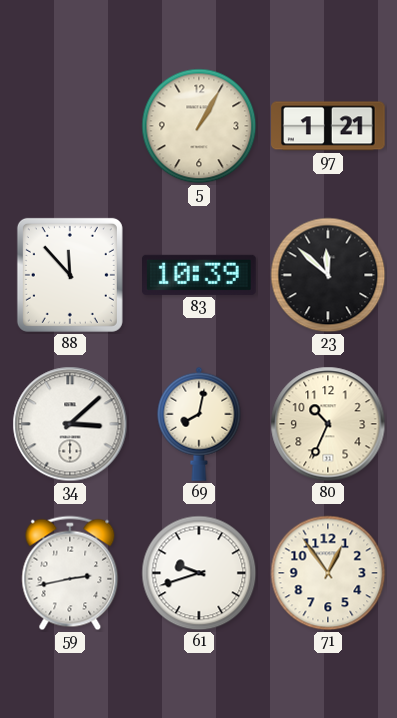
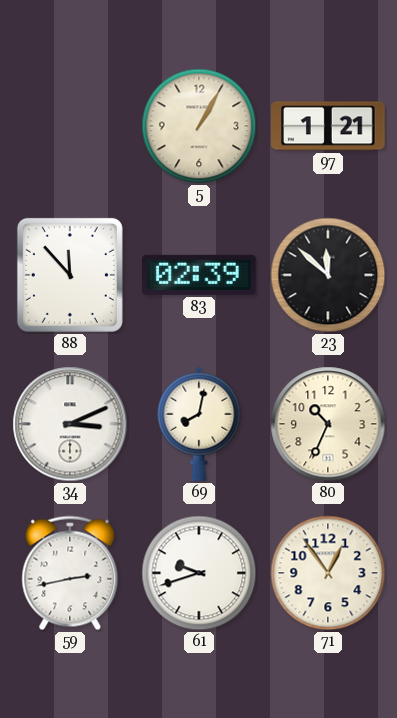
83: 10:39 -> 02:39 (200, 275)
34: 3:08 -> 3:11 (70, 424)
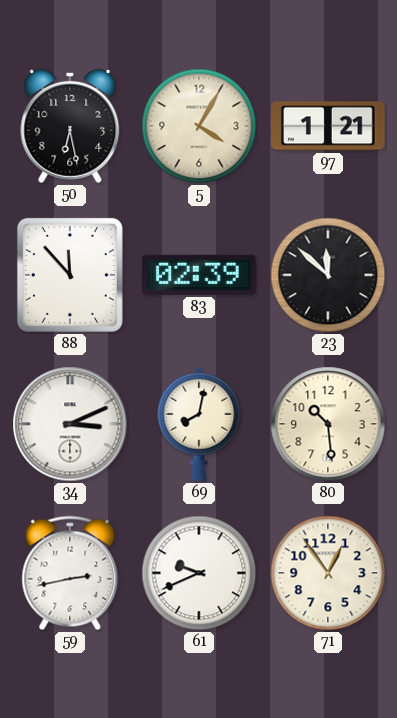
50: none -> 6:28 (70, 126)
5: 1:05 -> 4:05 (199, 126)
80: 10:34 -> 10:29 (328, 424)
61: 9:42 -> 9:41 (199, 573)
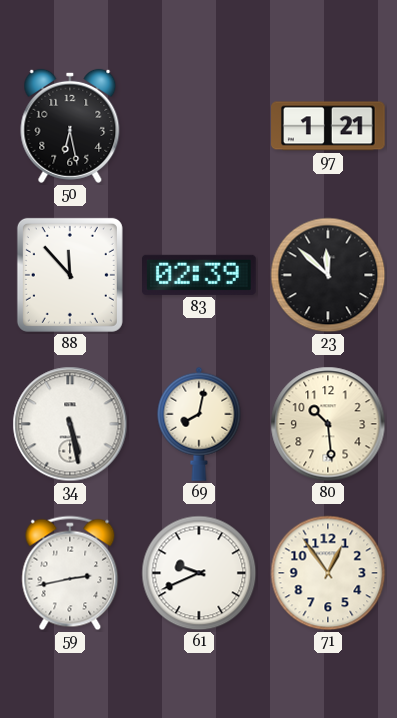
5: 4:05 -> none (199, 126)
34: 3:11 -> 5:28 (70, 424)
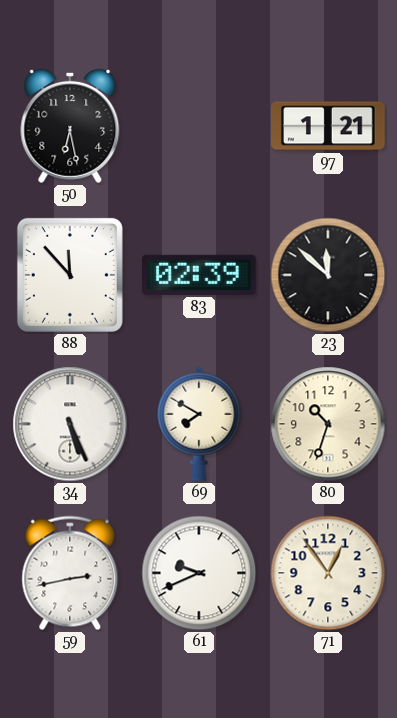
34: 5:28 -> 5:26 (70, 424)
69: 8:02 -> 7:50 (199, 424)
80: 10:29 -> 10:33 (328, 424)
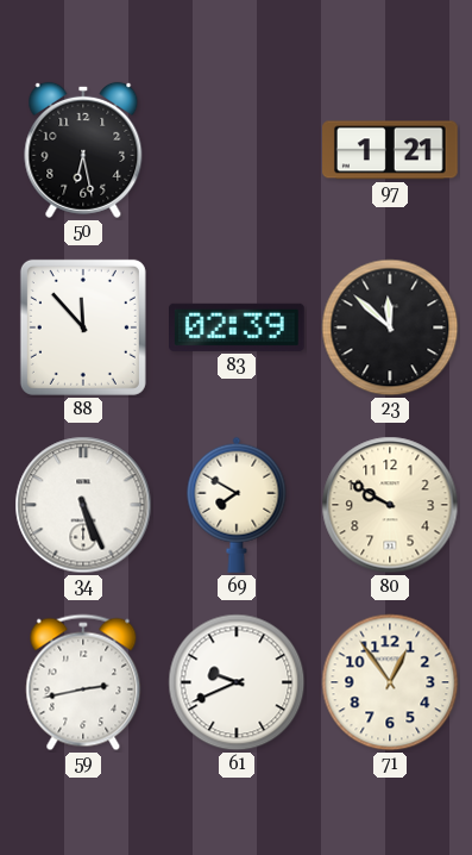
80: 10:33 -> 9:50 (390, 505)
